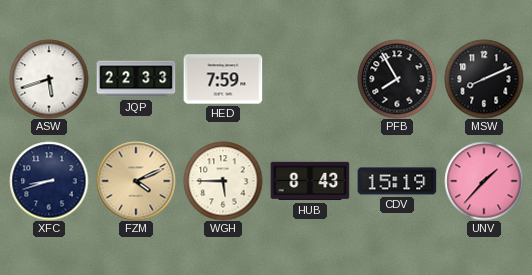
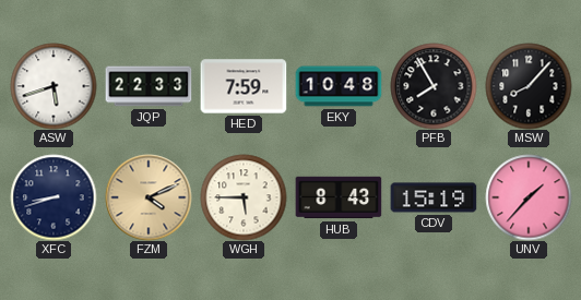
EKY: none -> 10:48 (339, 86)
MSW: 8:11 -> 8:07 (529, 86)
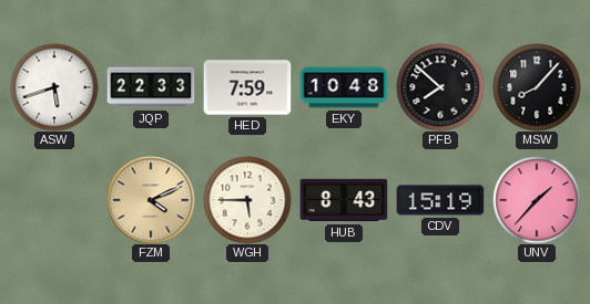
PFB: 7:55 -> 7:52 (440, 87)
XFC: 8:42 -> none (54, 197)
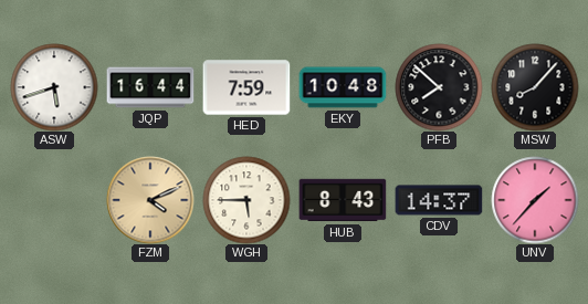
JQP: 22:33 -> 16:44 (150, 87)
CDV: 15:19 -> 14:37 (439, 200)
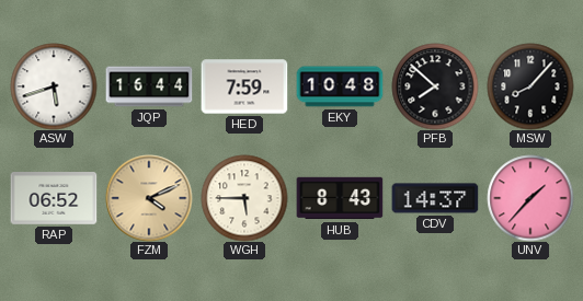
RAP: none -> 06:52 (54, 199)
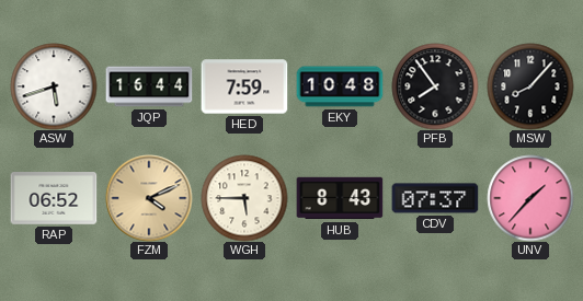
PFB: 7:52 -> 7:54 (435, 86)
CDV: 14:37 -> 07:37 (435, 198)
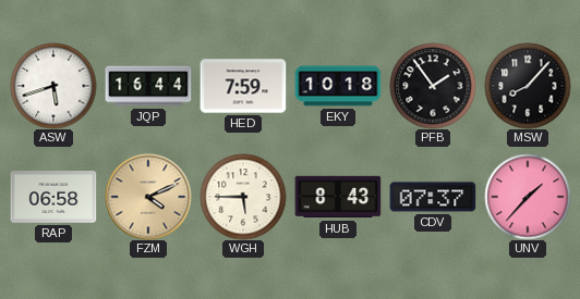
EKY: 10:48 -> 10:18 (338, 86)
PFB: 7:54 -> 1:54 (433, 86)
RAP: 06:52 -> 06:58 (53, 198)
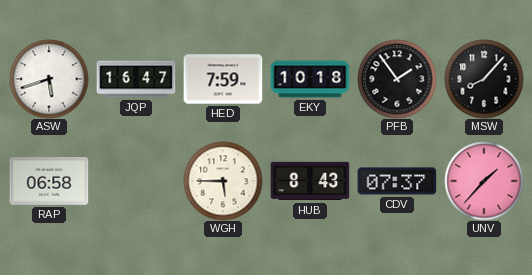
JQP: 16:44 -> 16:47 (136, 79)
FZM: 4:11 -> none (148, 197)
